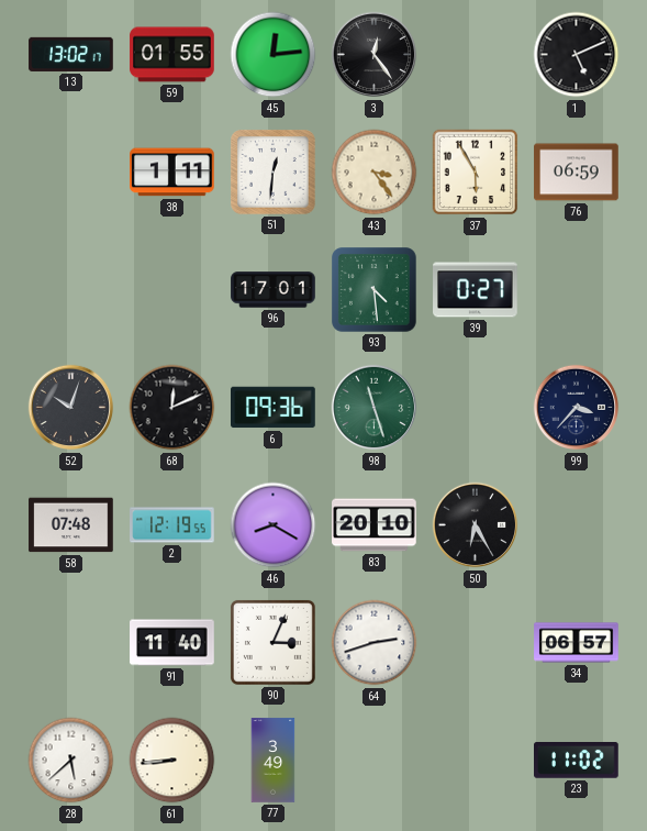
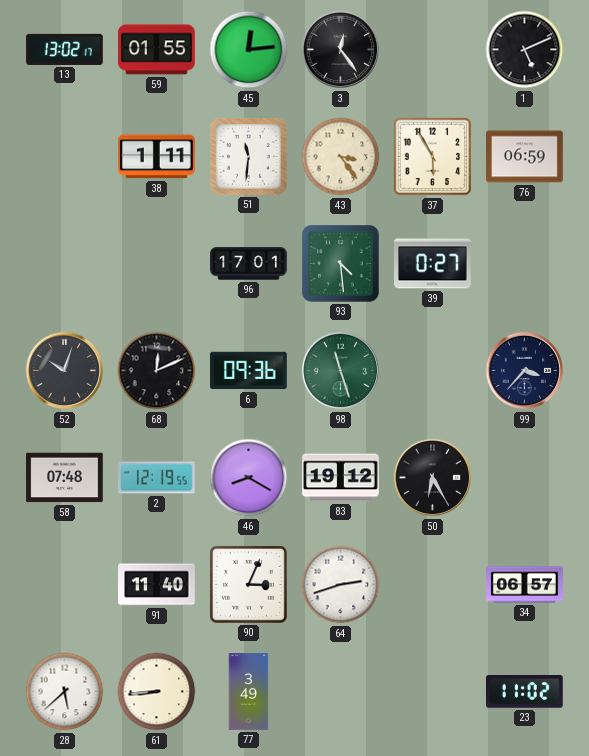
51: 12:31 -> 11:31 (249, 157)
83: 20:10 -> 19:12 (341, 478)
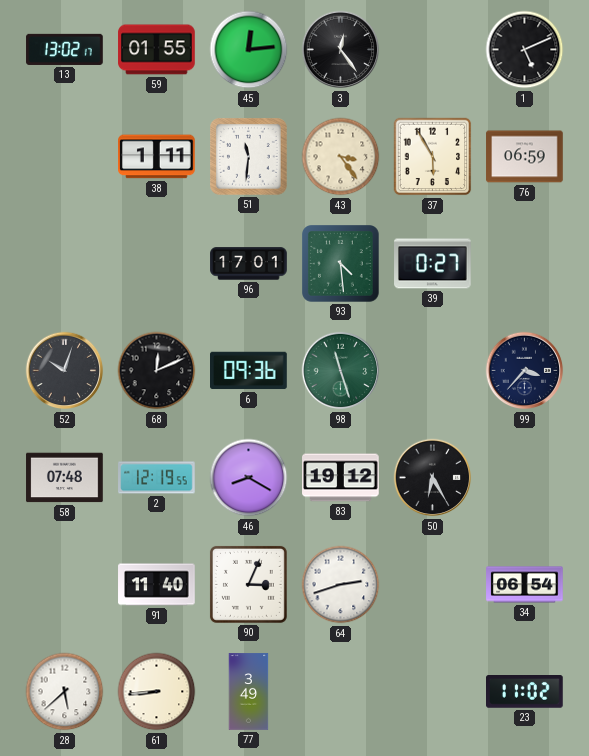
34: 06:57 -> 06:54 (525, 585)
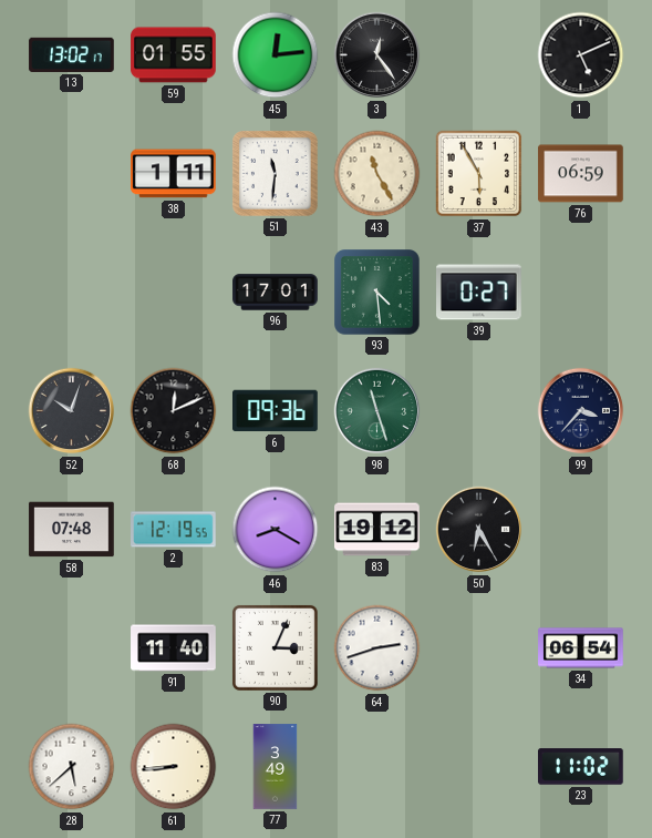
43: 3:24 -> 11:25 (377, 174)
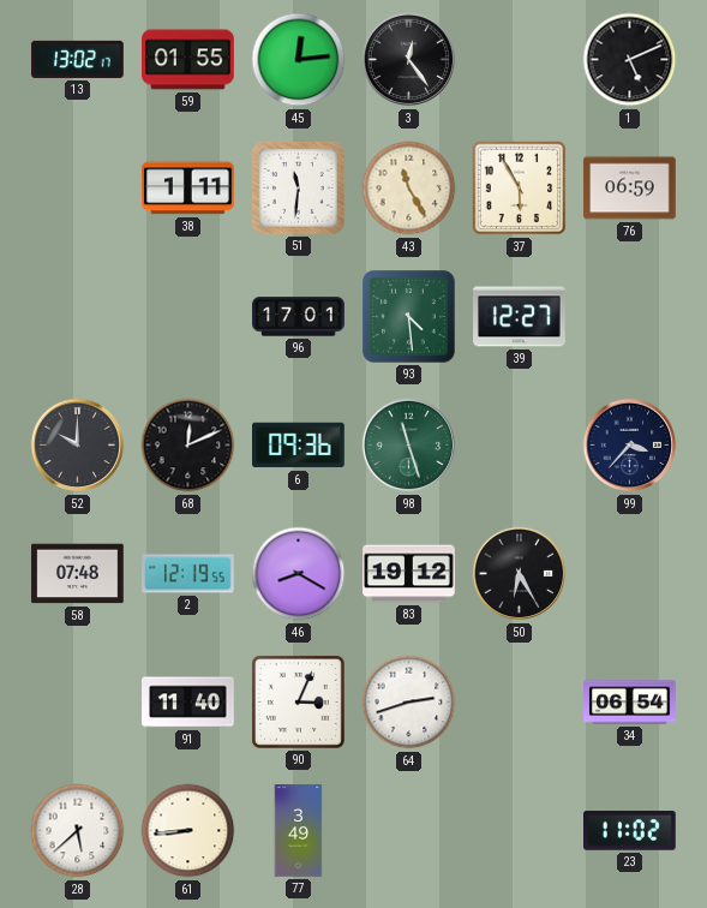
39: 0:27 -> 12:27 (520, 317)
52: 10:03 -> 10:00 (78, 446)
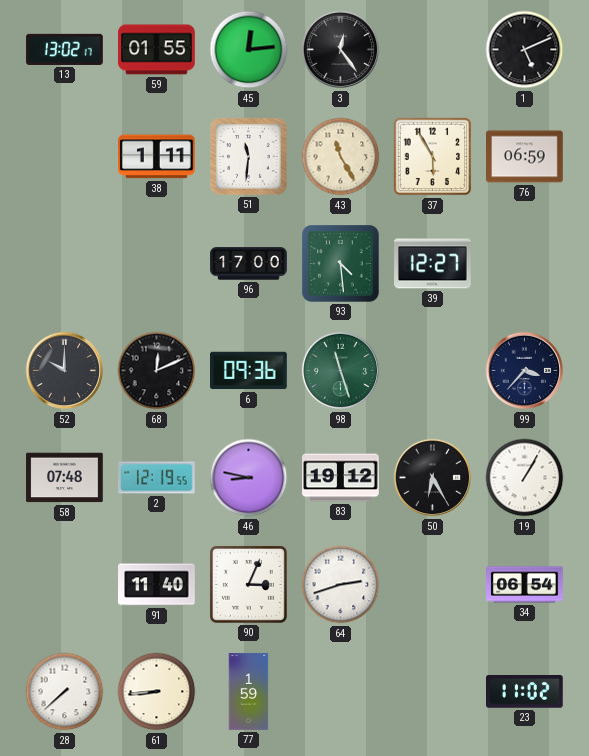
96: 17:01 -> 17:00 (249, 264)
46: 8:20 -> 8:47 (249, 478)
19: none -> 1:05 (525, 478)
28: 5:38 -> 7:38 (65, 692)
77: 3:49 -> 1:59 (249, 692)
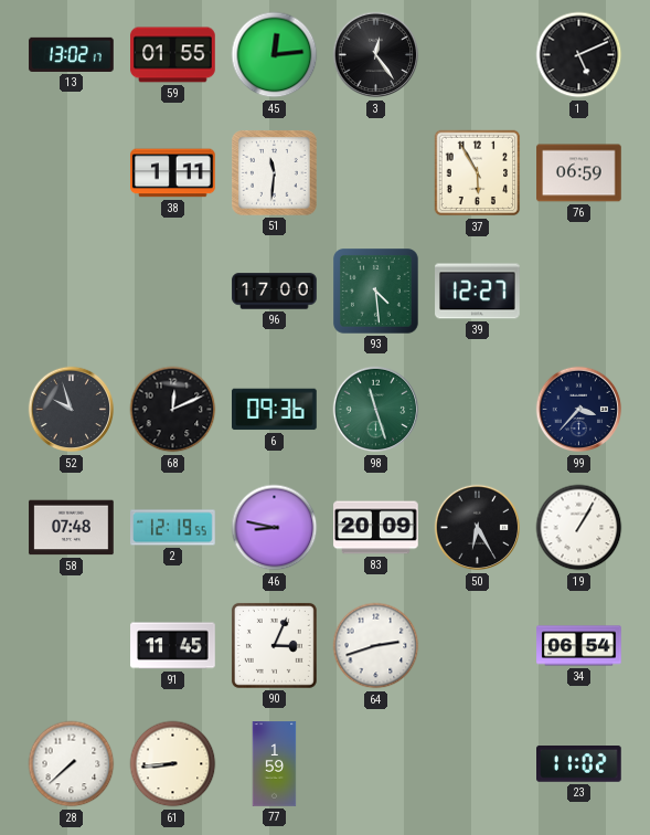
43: 11:25 -> none (341, 157)
52: 10:00 -> 9:57 (72, 410)
83: 19:12 -> 20:09 (376, 528)
91: 11:40 -> 11:45 (173, 646)
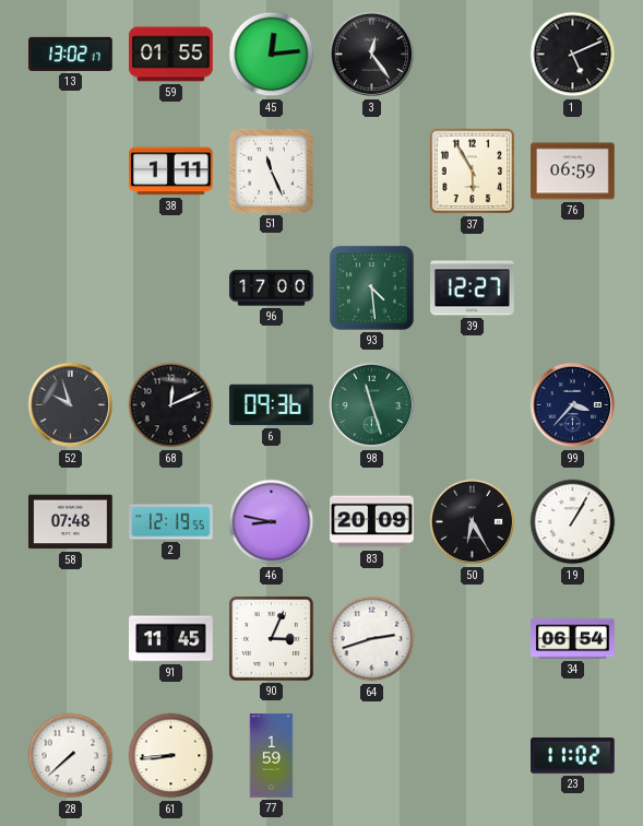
51: 11:31 -> 11:26 (272, 172)
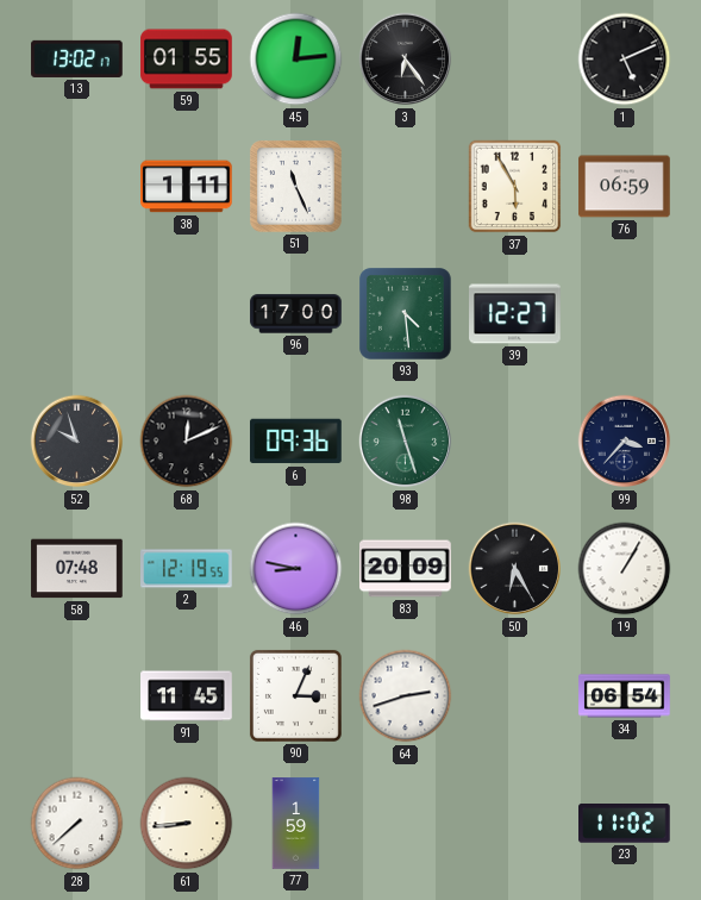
3: 12:24 -> 6:24 (406, 60)
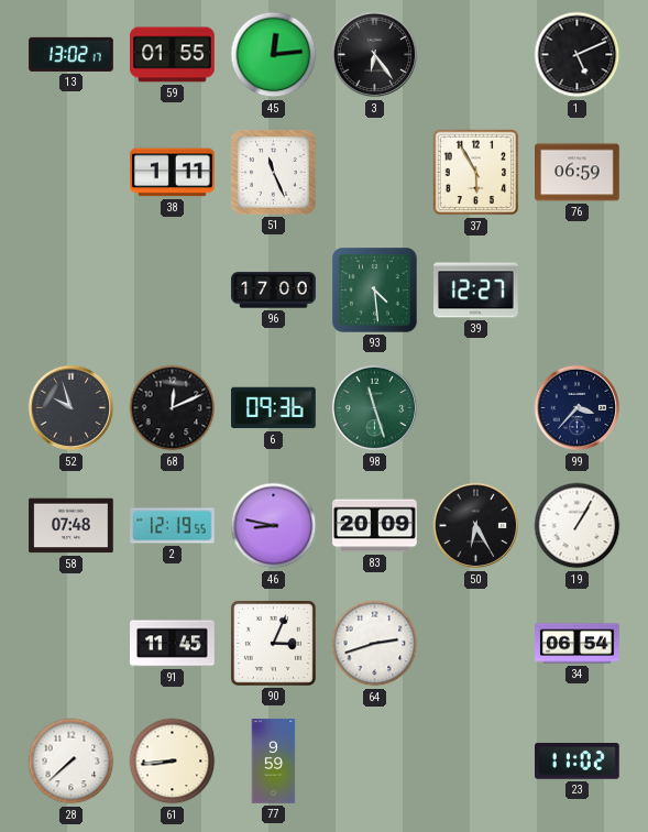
77: 1:59 -> 9:59 (274, 762)
